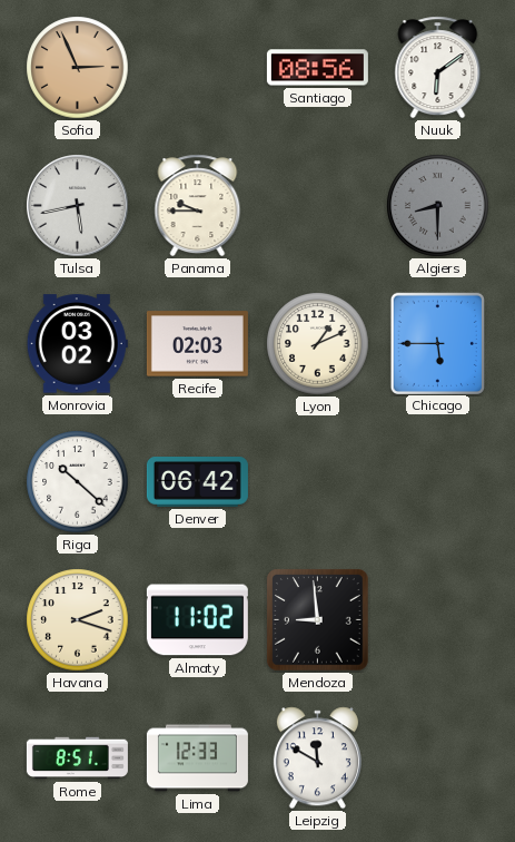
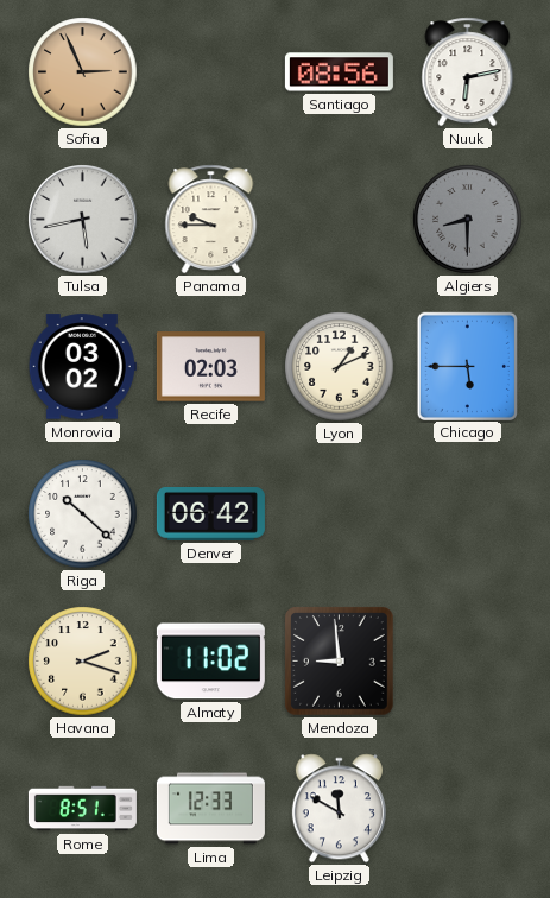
Nuuk: 6:09 -> 6:13 (468, 72)
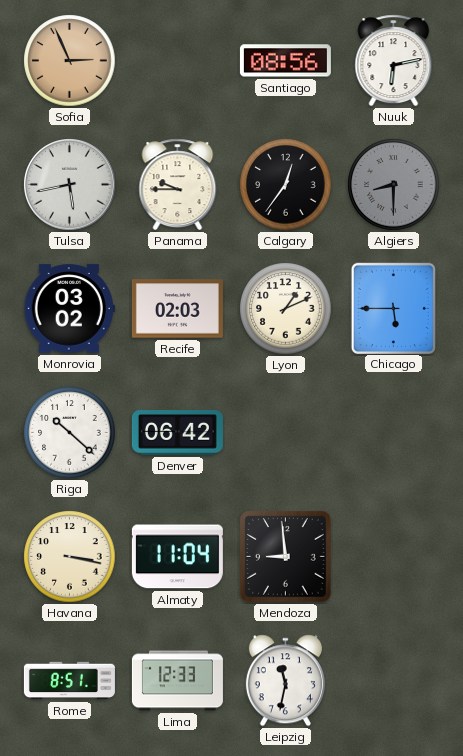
Calgary: none -> 12:36 (286, 185)
Havana: 2:18 -> 3:17 (70, 557)
Almaty: 11:02 -> 11:04 (177, 557)
Leipzig: 11:50 -> 11:32 (285, 681)
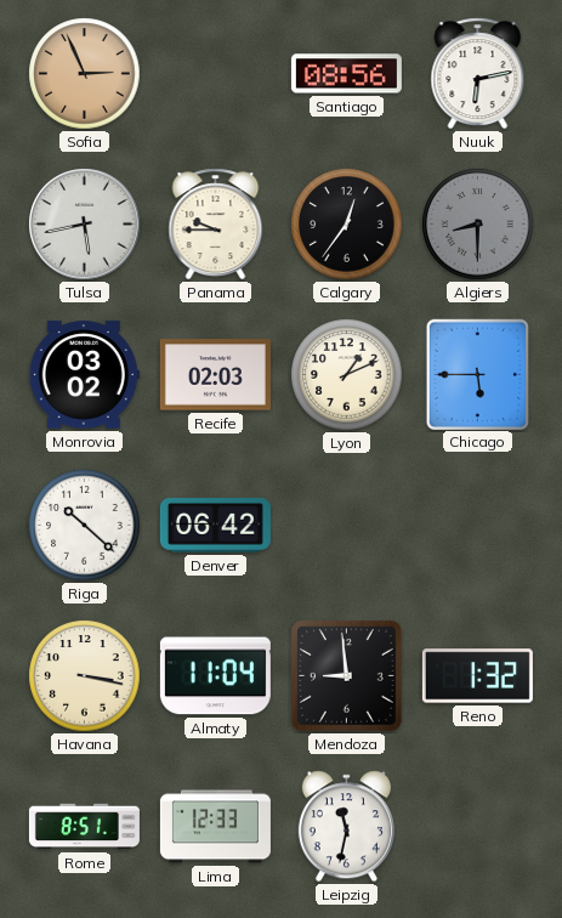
Reno: none -> 1:32 (477, 676)
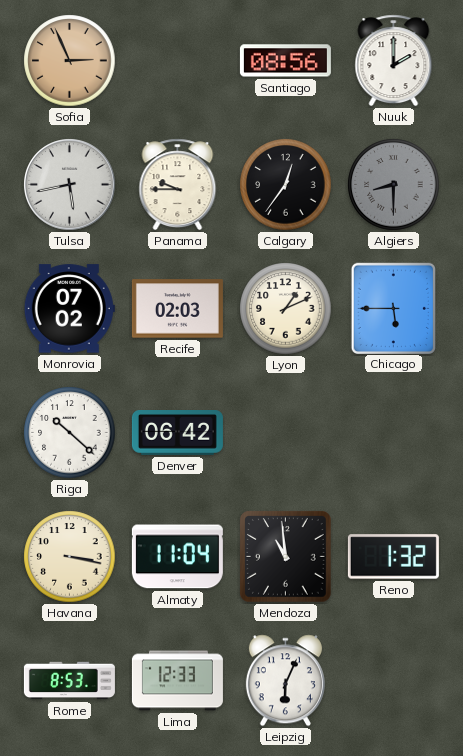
Nuuk: 6:13 -> 2:00 (394, 61)
Monrovia: 03:02 -> 07:02 (69, 309)
Mendoza: 8:59 -> 10:59 (286, 557)
Rome: 8:51 -> 8:53 (69, 681)
Leipzig: 11:32 -> 6:04 (285, 681)
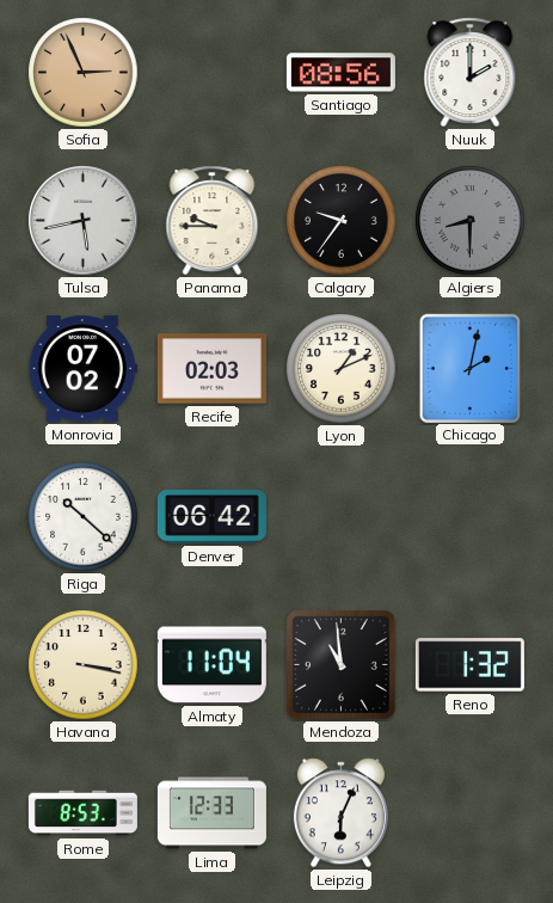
Calgary: 12:36 -> 9:36 (342, 221)
Chicago: 5:45 -> 2:02 (469, 368)
